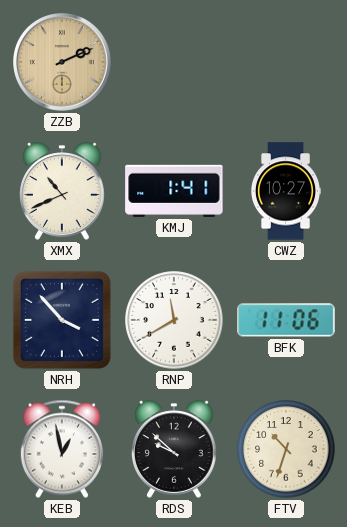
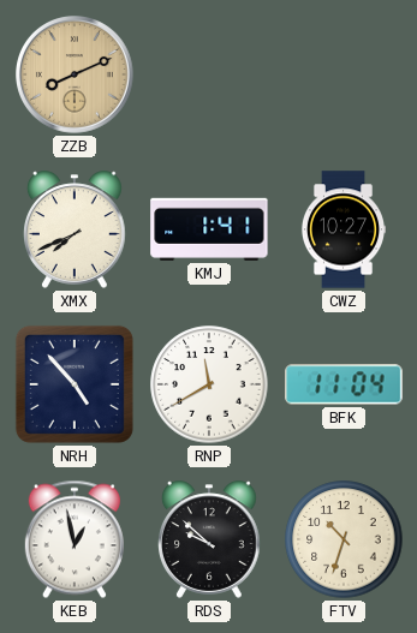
ZZB: 2:11 -> 8:11 (75, 74)
XMX: 10:41 -> 7:41 (76, 229)
NRH: 3:53 -> 4:53 (75, 384)
BFK: 11:06 -> 11:04 (344, 384)
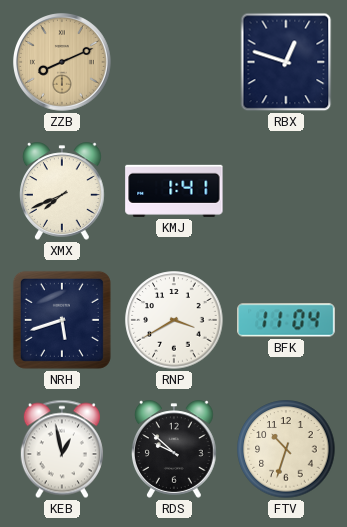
RBX: none -> 12:48 (286, 62)
CWZ: 10:27 -> none (342, 229)
NRH: 4:53 -> 5:42 (62, 320)
RNP: 11:40 -> 3:40 (174, 320)
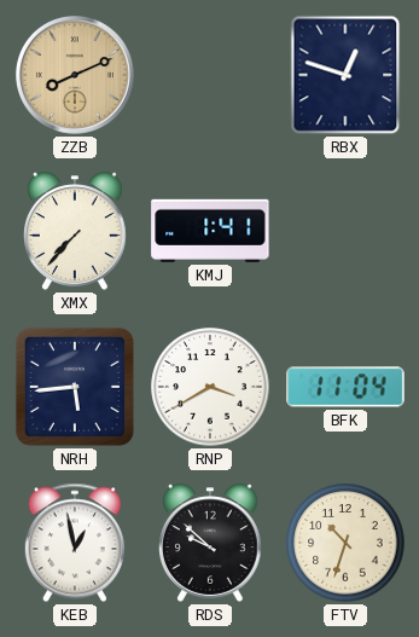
XMX: 7:41 -> 7:37 (76, 231)
NRH: 5:42 -> 5:44 (75, 387)
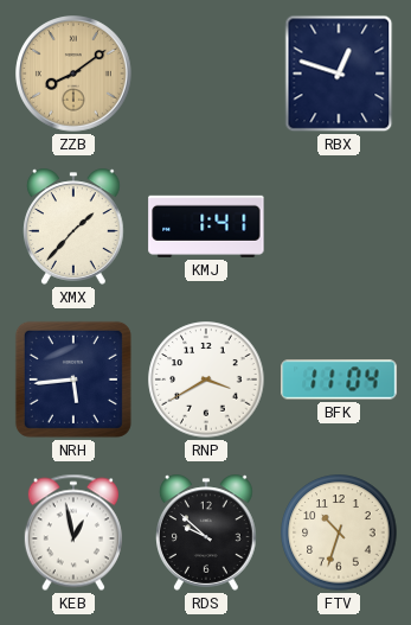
ZZB: 8:11 -> 8:09 (73, 74)
XMX: 7:37 -> 1:37 (75, 227)
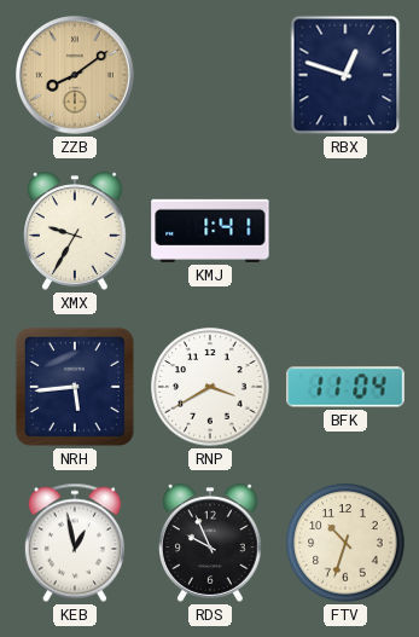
XMX: 1:37 -> 9:35 (76, 231)
RDS: 9:52 -> 9:56 (211, 543)
